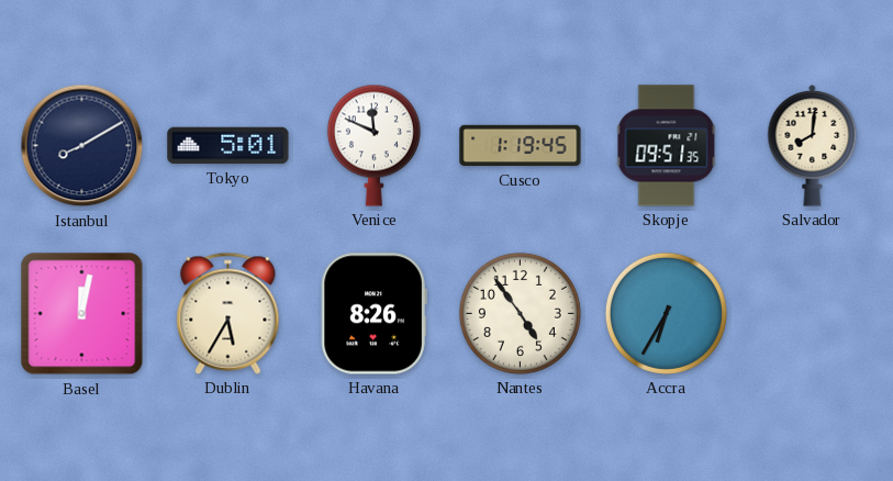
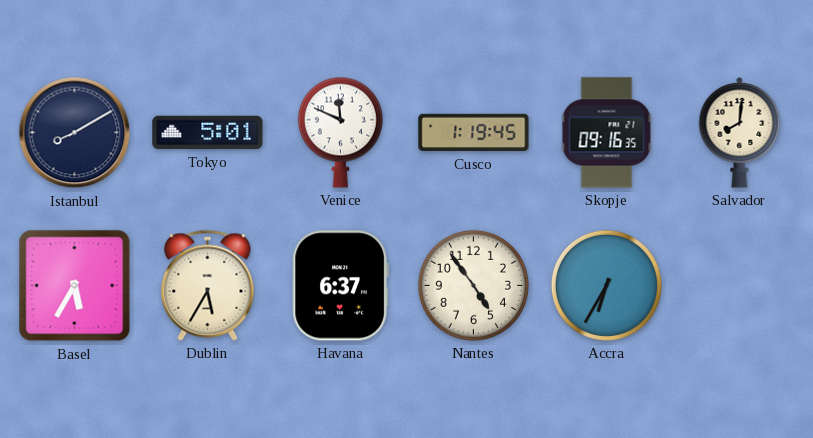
Skopje: 09:51 -> 09:16 (607, 133)
Basel: 12:02 -> 5:35 (75, 286)
Havana: 8:26 -> 6:37 (340, 286)
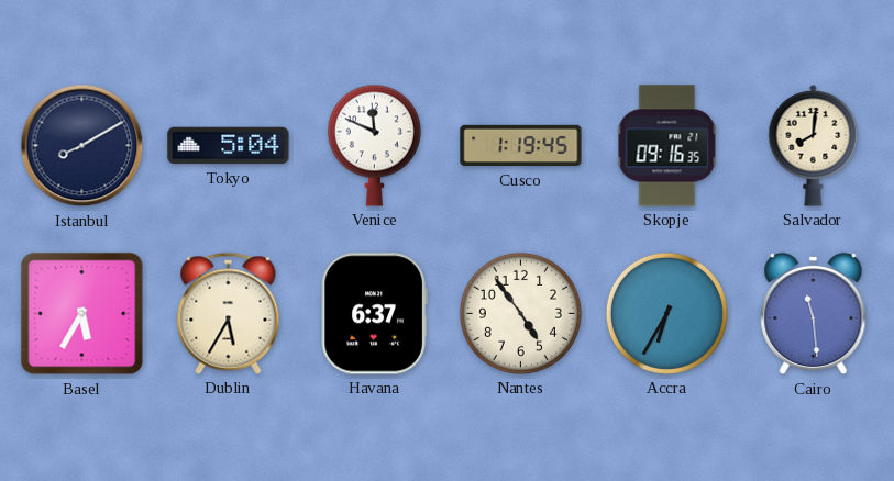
Tokyo: 5:01 -> 5:04 (229, 146)
Cairo: none -> 11:29 (814, 314)
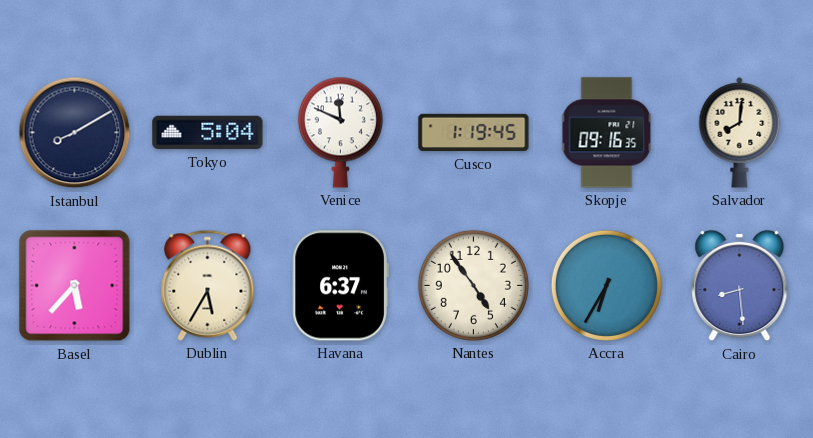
Basel: 5:35 -> 5:37 (75, 286)
Cairo: 11:29 -> 8:29 (740, 286)
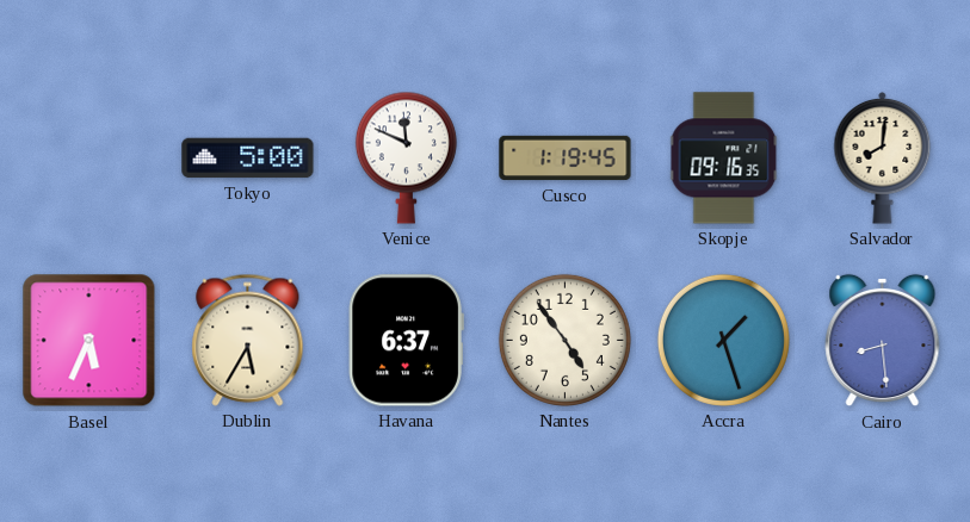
Istanbul: 8:10 -> none (75, 133)
Tokyo: 5:04 -> 5:00 (248, 159)
Basel: 5:37 -> 5:34 (89, 341)
Accra: 6:35 -> 1:27 (723, 340)
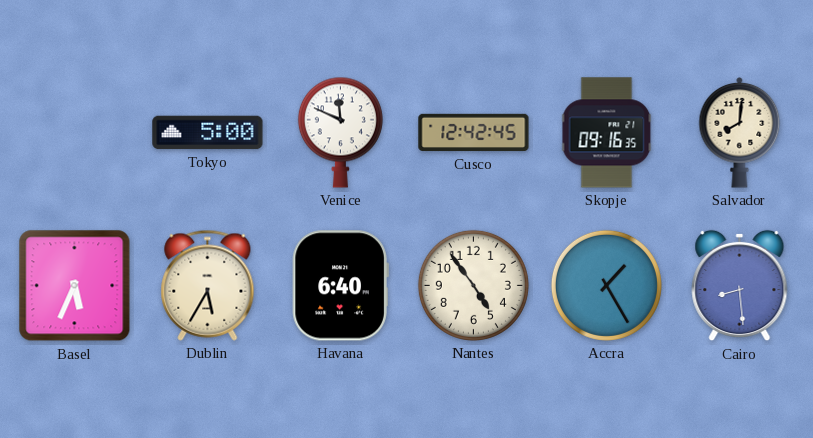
Cusco: 1:19 -> 12:42 (474, 133)
Havana: 6:37 -> 6:40 (340, 286)
Accra: 1:27 -> 1:25 (606, 285)
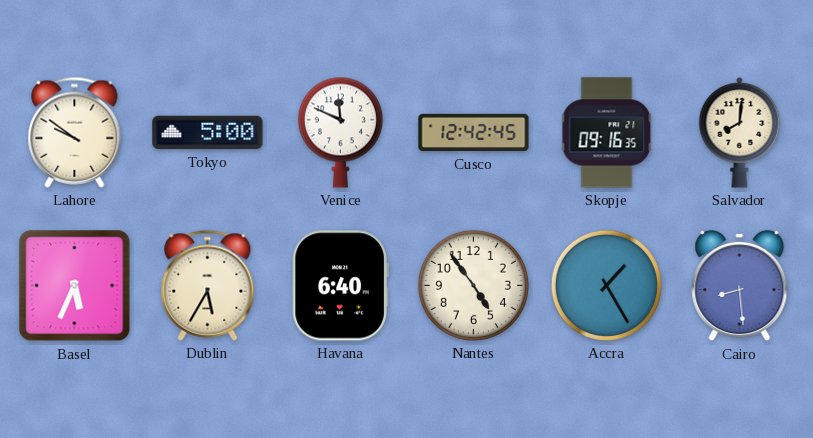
Lahore: none -> 9:51 (75, 132)
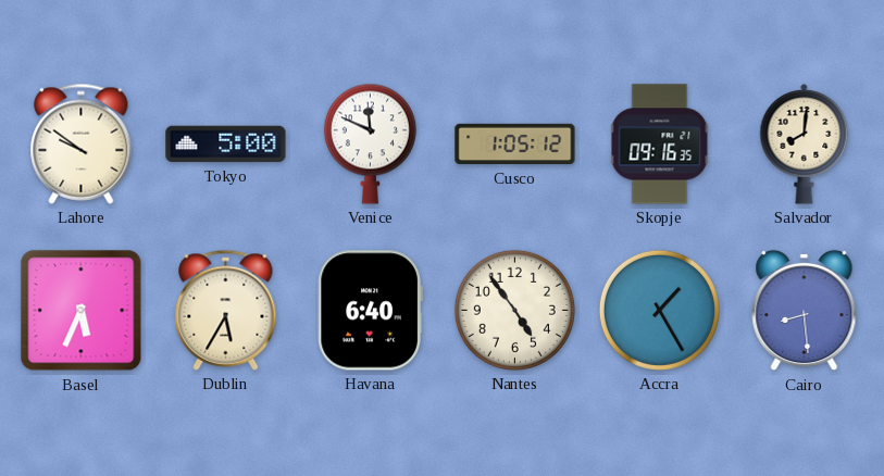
Cusco: 12:42 -> 1:05 (515, 145)
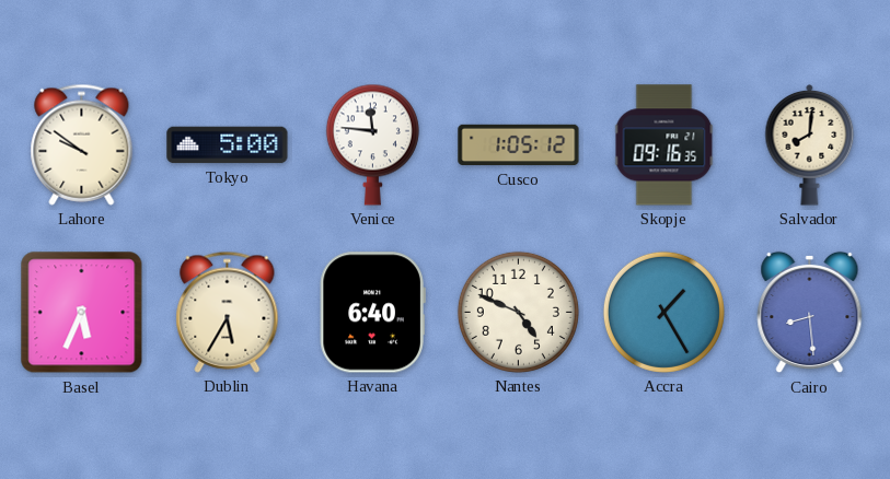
Venice: 11:49 -> 11:46 (372, 144)
Nantes: 4:54 -> 4:49 (518, 312)
